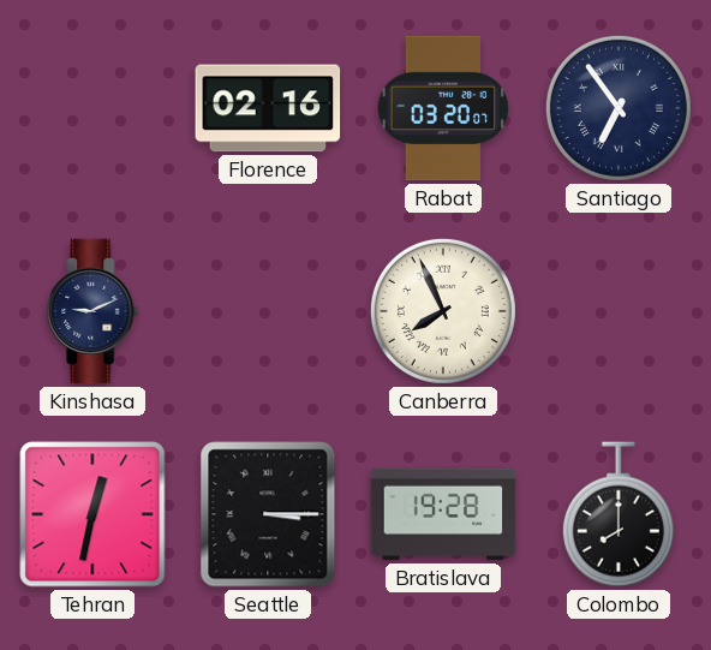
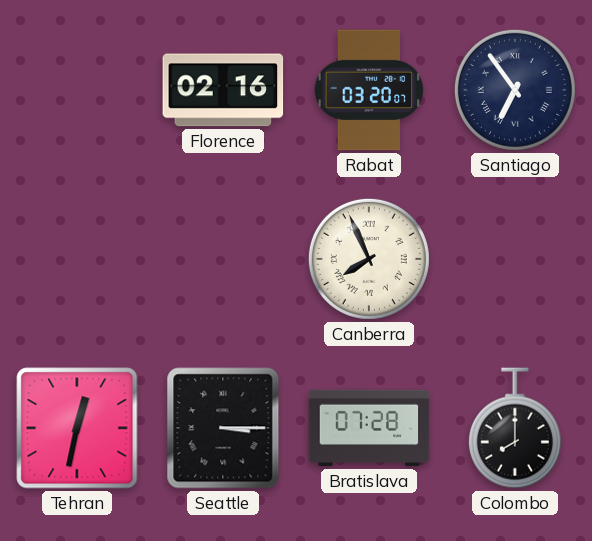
Kinshasa: 9:11 -> none (92, 311)
Bratislava: 19:28 -> 07:28 (369, 428)
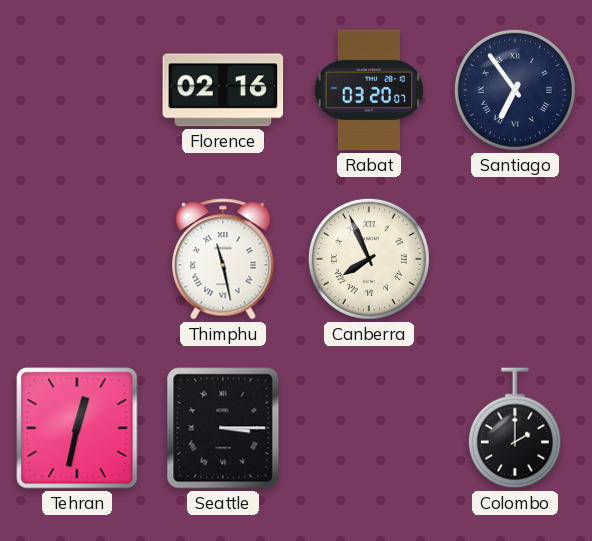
Thimphu: none -> 11:28 (223, 259)
Bratislava: 07:28 -> none (369, 428)
Colombo: 8:00 -> 2:00 (515, 428)
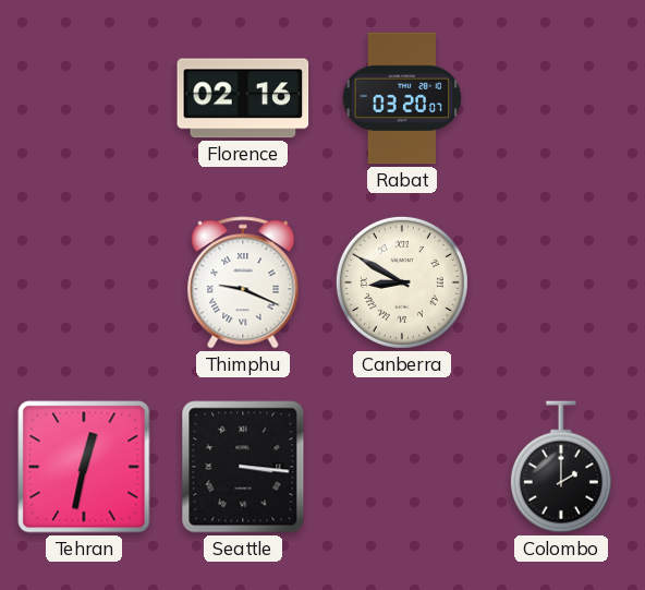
Santiago: 6:54 -> none (515, 90)
Thimphu: 11:28 -> 9:19 (243, 282)
Canberra: 7:56 -> 8:50 (402, 282)
Seattle: 3:15 -> 3:16 (243, 467)
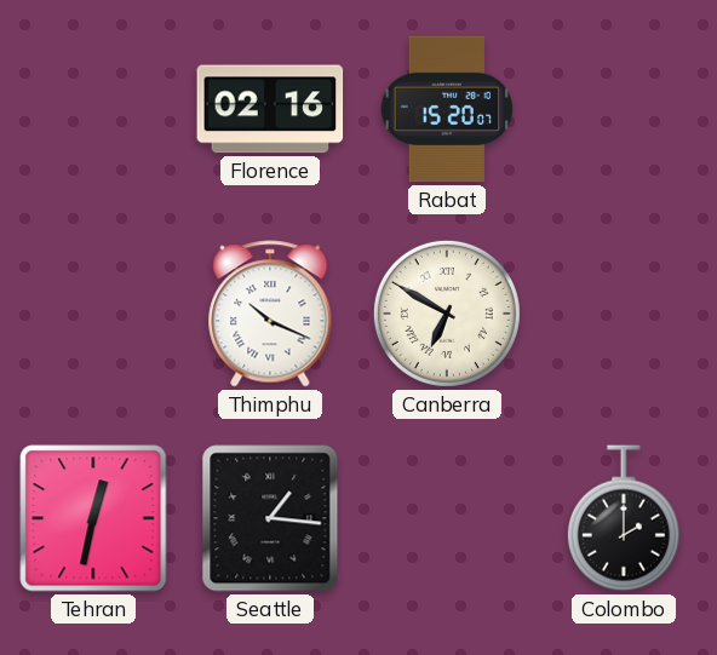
Rabat: 03:20 -> 15:20 (447, 109)
Thimphu: 9:19 -> 10:19 (270, 314)
Canberra: 8:50 -> 6:50 (447, 314)
Seattle: 3:16 -> 1:16 (270, 518)
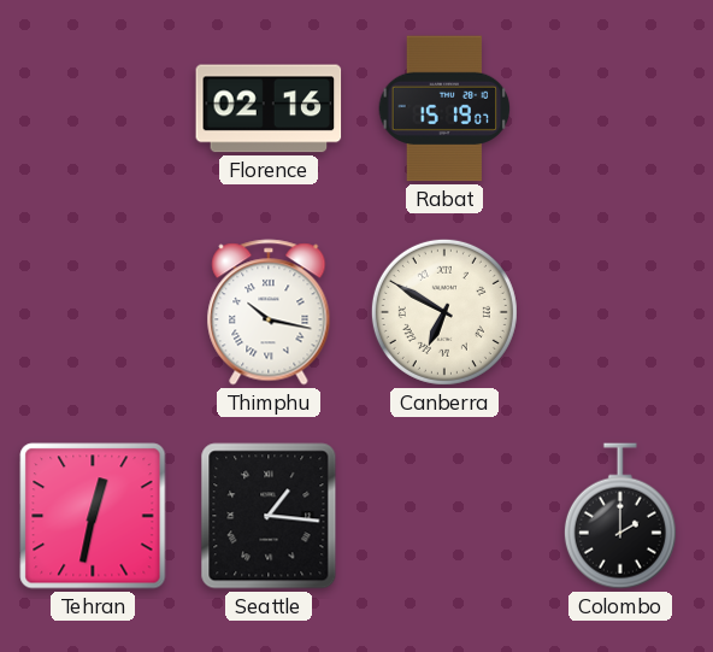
Rabat: 15:20 -> 15:19 (444, 108)
Thimphu: 10:19 -> 10:17 (269, 312)
